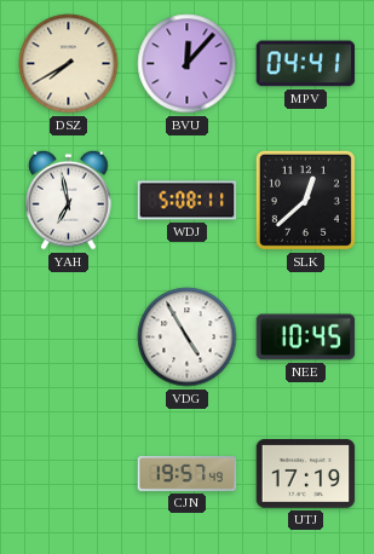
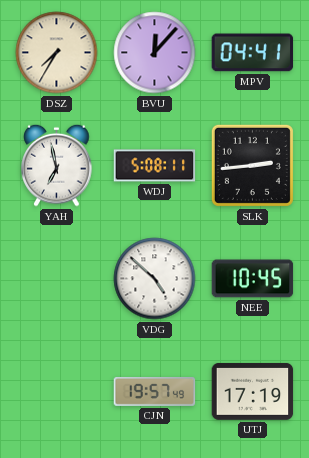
DSZ: 7:40 -> 7:35 (57, 53)
SLK: 12:38 -> 2:44 (252, 165)
VDG: 4:55 -> 4:52 (155, 279)
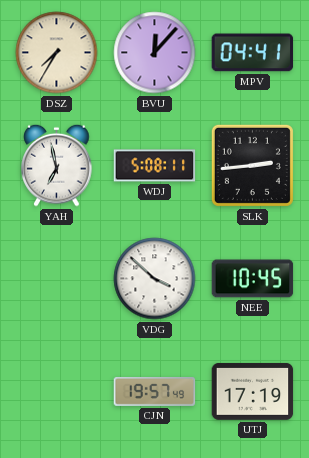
VDG: 4:52 -> 3:52 (155, 279)
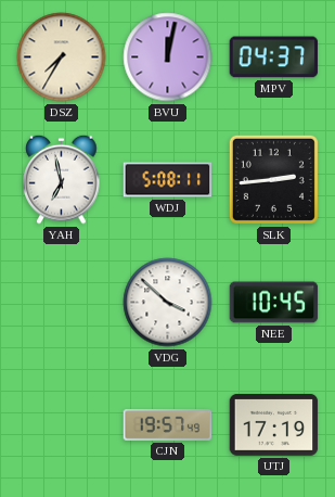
BVU: 12:07 -> 12:02 (168, 58)
MPV: 04:41 -> 04:37 (274, 58)
